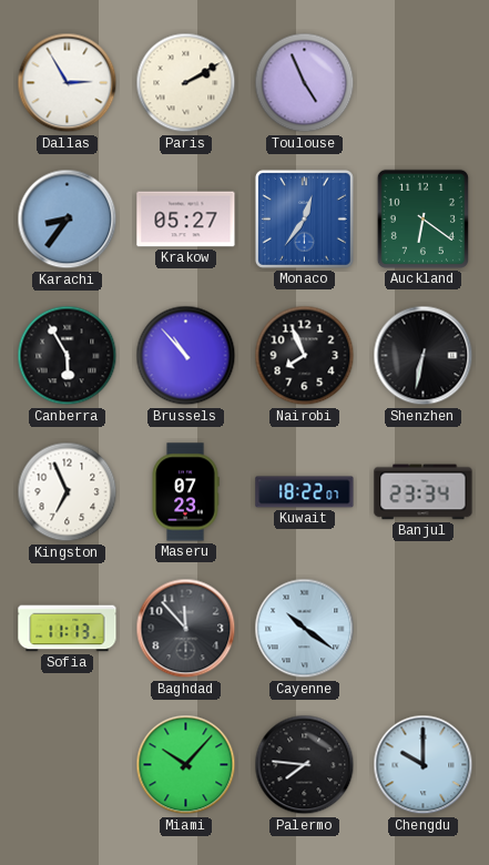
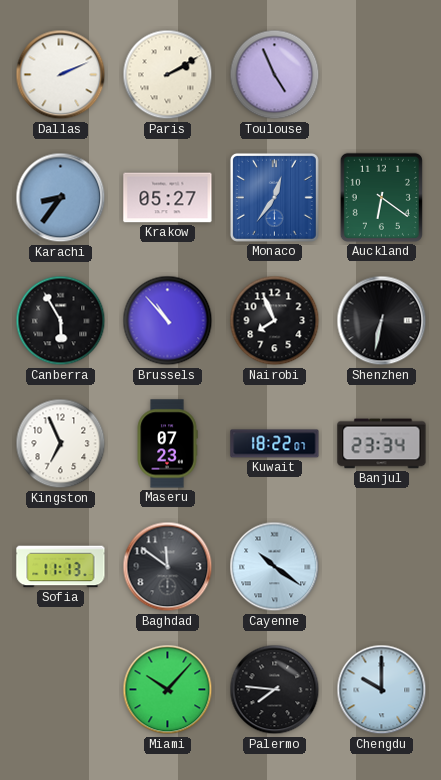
Dallas: 2:55 -> 2:11 (61, 75)
Baghdad: 11:53 -> 11:51 (168, 567)
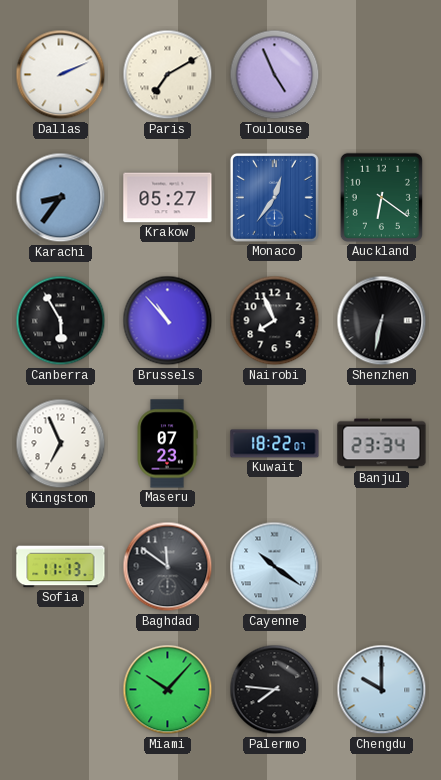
Paris: 2:10 -> 7:10 (168, 75)
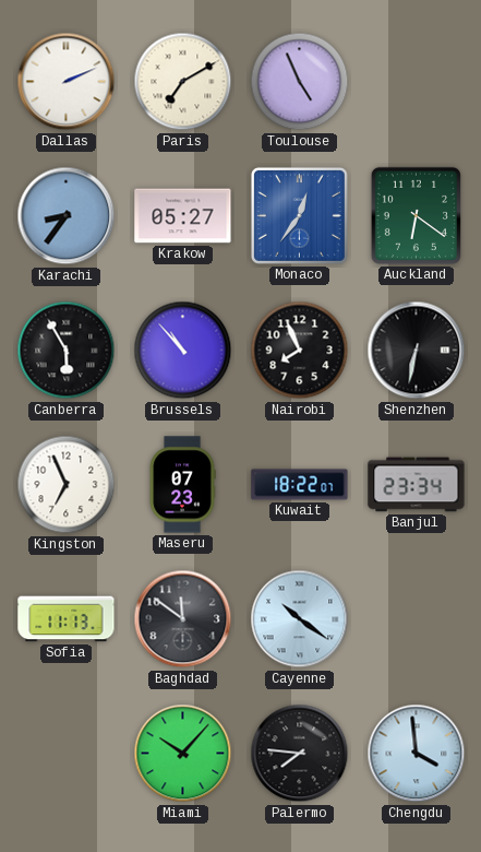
Chengdu: 10:00 -> 3:59 (417, 754)
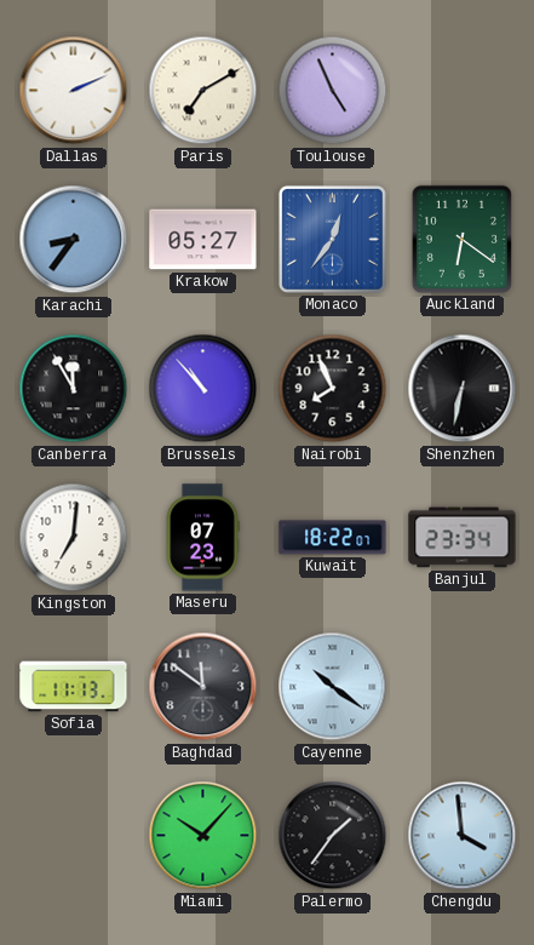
Canberra: 5:55 -> 11:55 (74, 389)
Kingston: 6:56 -> 7:01 (74, 538)
Palermo: 7:46 -> 1:36 (333, 836)
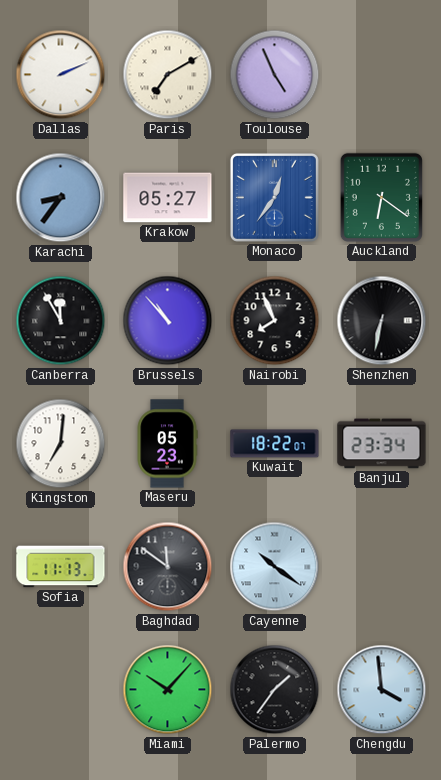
Maseru: 07:23 -> 05:23 (167, 444)
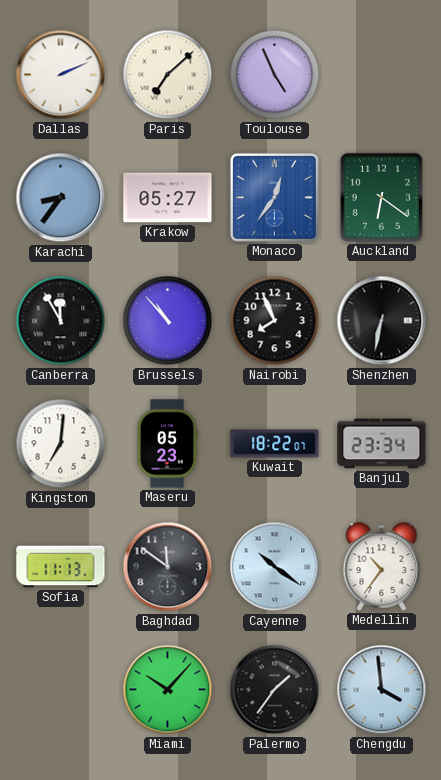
Paris: 7:10 -> 7:08 (168, 75)
Medellin: none -> 10:36 (382, 567)
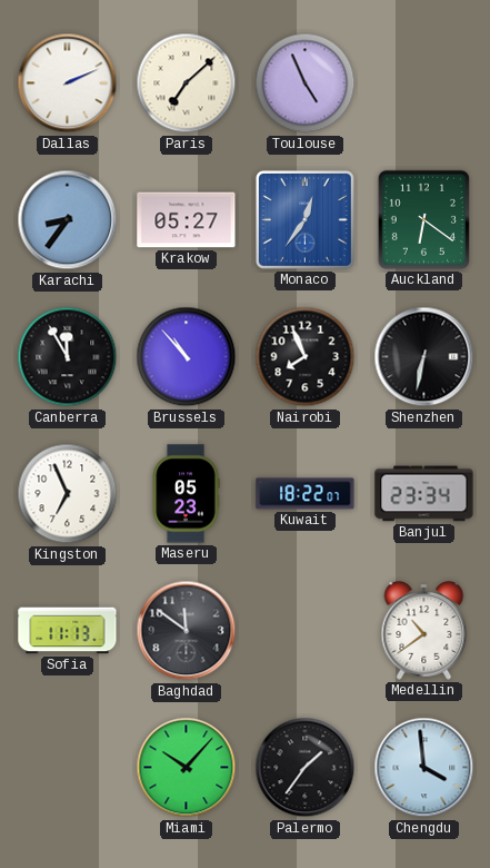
Kingston: 7:01 -> 6:56 (68, 494)
Cayenne: 10:21 -> none (275, 567)
Medellin: 10:36 -> 10:39 (424, 631)
